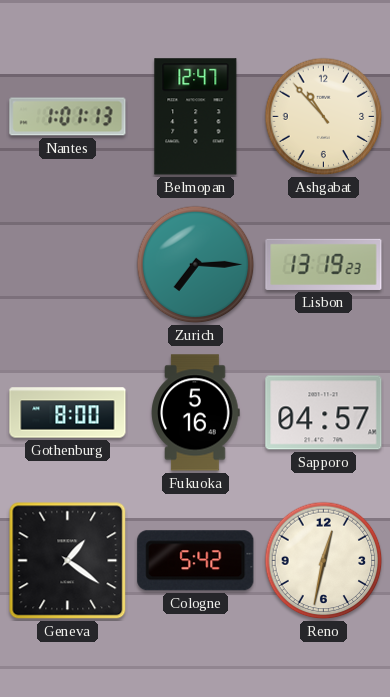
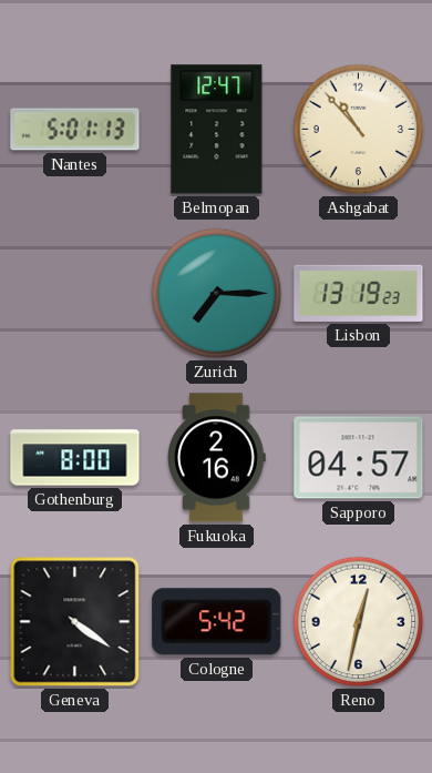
Nantes: 1:01 -> 5:01 (75, 130)
Fukuoka: 5:16 -> 2:16 (217, 458)
Geneva: 1:21 -> 4:21 (75, 622)
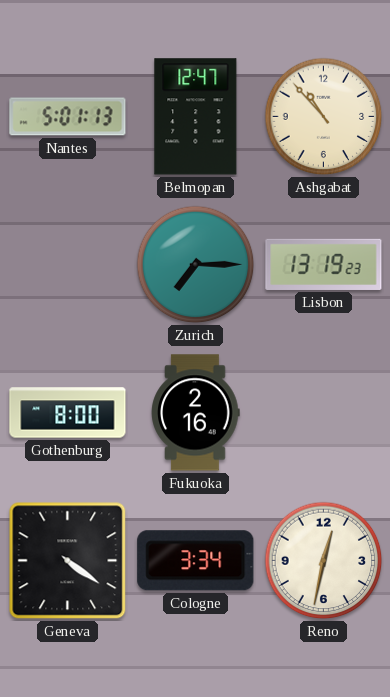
Sapporo: 04:57 -> none (359, 458)
Cologne: 5:42 -> 3:34 (196, 561)
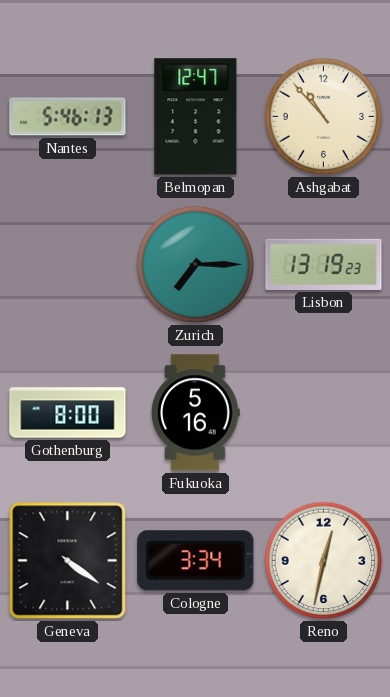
Nantes: 5:01 -> 5:46 (68, 117)
Fukuoka: 2:16 -> 5:16 (196, 413)
